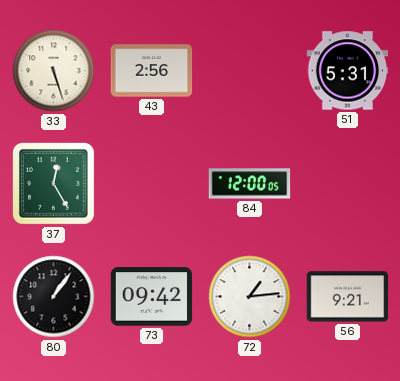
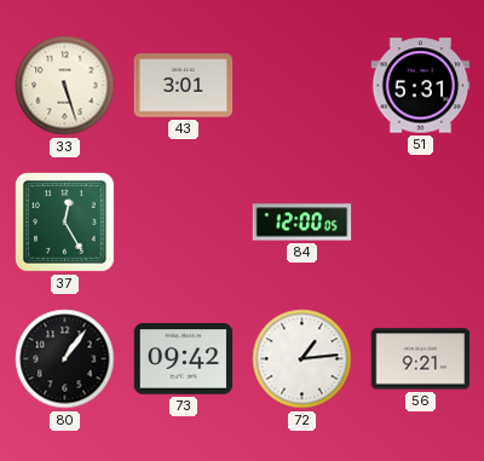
43: 2:56 -> 3:01 (184, 86)
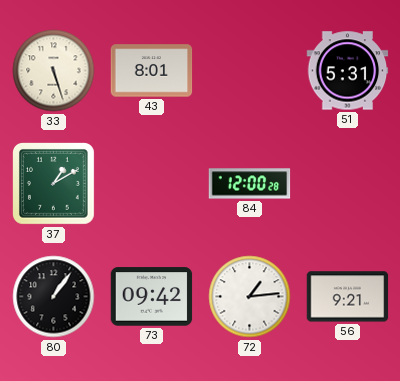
43: 3:01 -> 8:01 (152, 71)
37: 12:25 -> 1:10 (54, 184)
84: 12:00:05 -> 12:00:28 (250, 184)
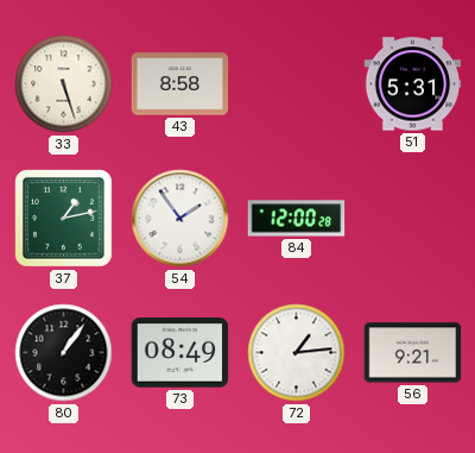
43: 8:01 -> 8:58 (180, 84)
37: 1:10 -> 1:13 (64, 219)
54: none -> 1:54 (180, 219)
73: 09:42 -> 08:49 (180, 353)
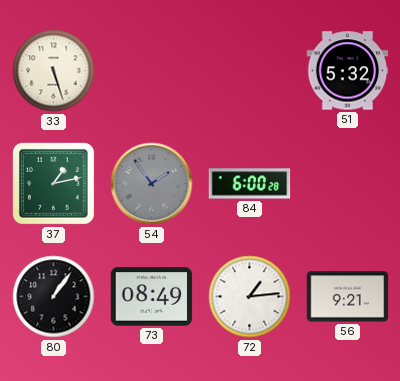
43: 8:58 -> none (180, 84)
51: 5:31 -> 5:32 (348, 71)
54 dial: white -> grey (152, 184)
84: 12:00 -> 6:00 (250, 184)
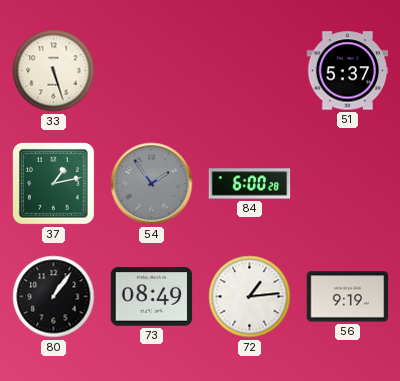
51: 5:32 -> 5:37 (348, 71)
56: 9:21 -> 9:19 (348, 297)
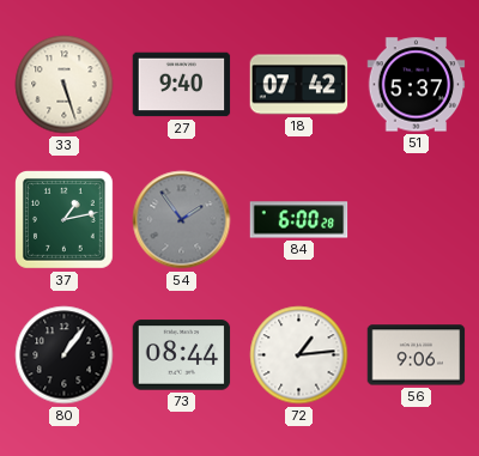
27: none -> 9:40 (182, 85)
18: none -> 07:42 (299, 85)
73: 08:49 -> 08:44 (182, 355)
56: 9:19 -> 9:06 (417, 355)
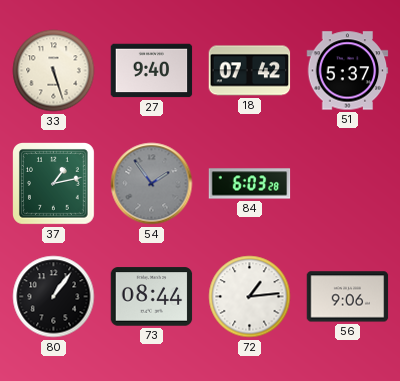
84: 6:00 -> 6:03 (250, 184)
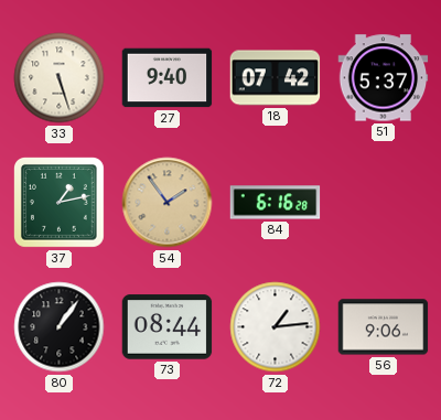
54 dial: grey -> champagne (168, 203)
84: 6:03 -> 6:16 (276, 203)
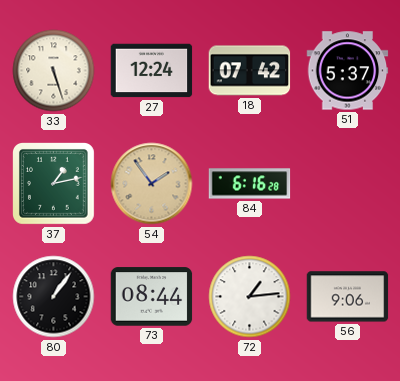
27: 9:40 -> 12:24 (152, 71)
